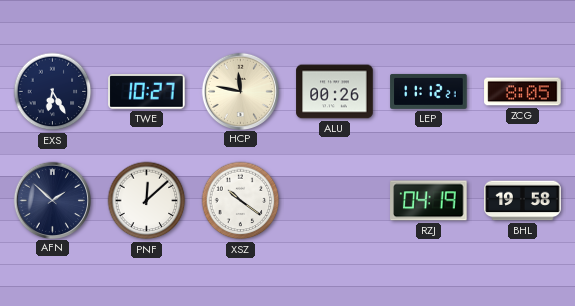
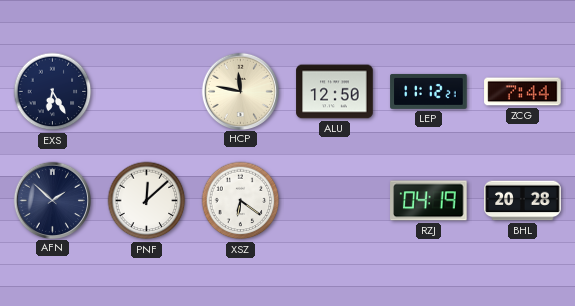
TWE: 10:27 -> none (147, 92)
ALU: 00:26 -> 12:50 (335, 92)
ZCG: 8:05 -> 7:44 (523, 92)
XSZ: 10:21 -> 6:21 (241, 201)
BHL: 19:58 -> 20:28 (523, 201)
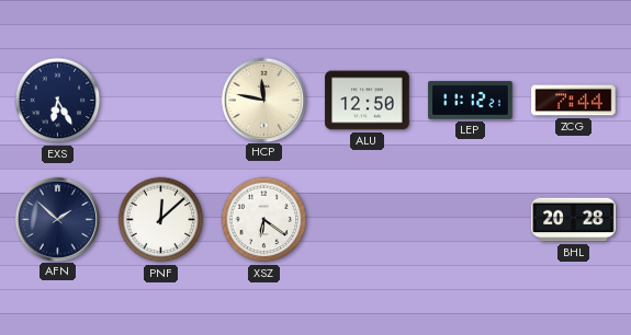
RZJ: 04:19 -> none (429, 201)
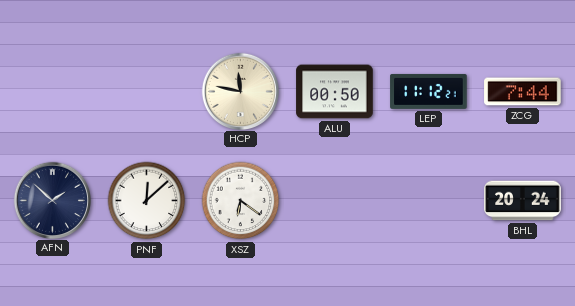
EXS: 6:25 -> none (58, 101)
ALU: 12:50 -> 00:50 (335, 92)
BHL: 20:28 -> 20:24 (523, 201)
